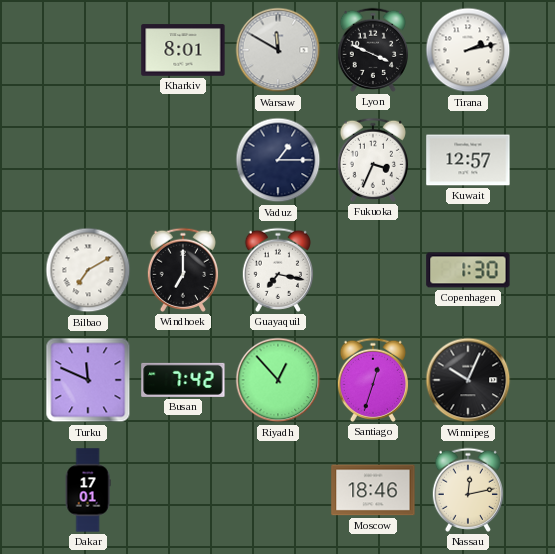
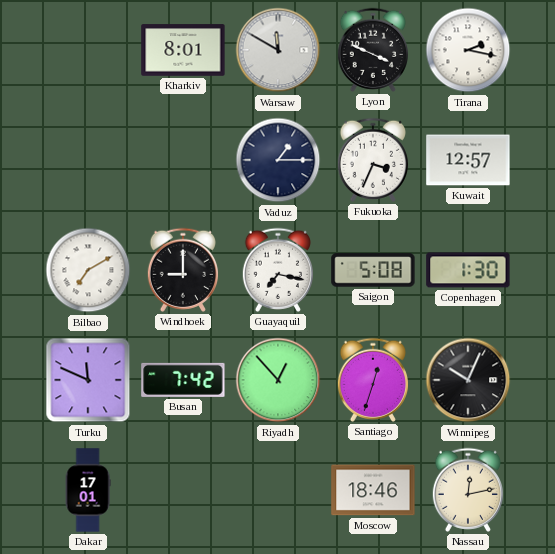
Tirana: 2:13 -> 2:17 (468, 50)
Windhoek: 7:00 -> 9:00 (182, 270)
Saigon: none -> 5:08 (373, 270)
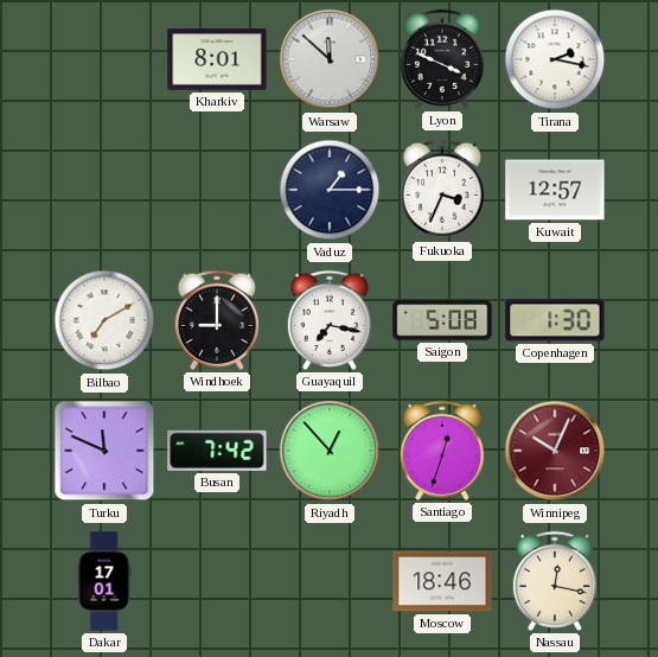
Warsaw: 11:50 -> 11:52 (330, 59)
Winnipeg dial: black -> burgundy (555, 451)
Nassau: 12:13 -> 12:17 (554, 581)
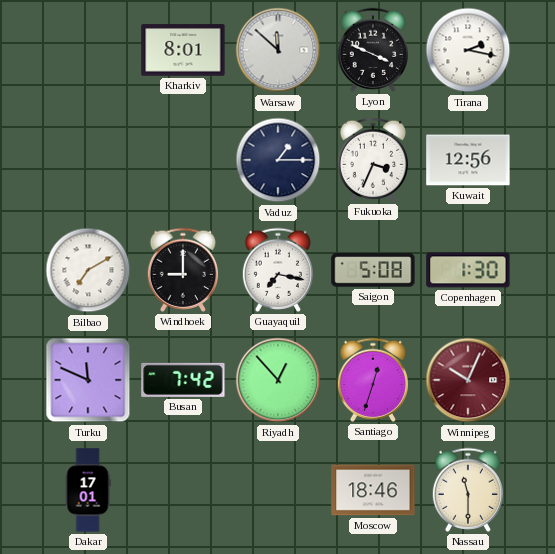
Kuwait: 12:57 -> 12:56 (468, 160)
Nassau: 12:17 -> 11:30 (467, 490)
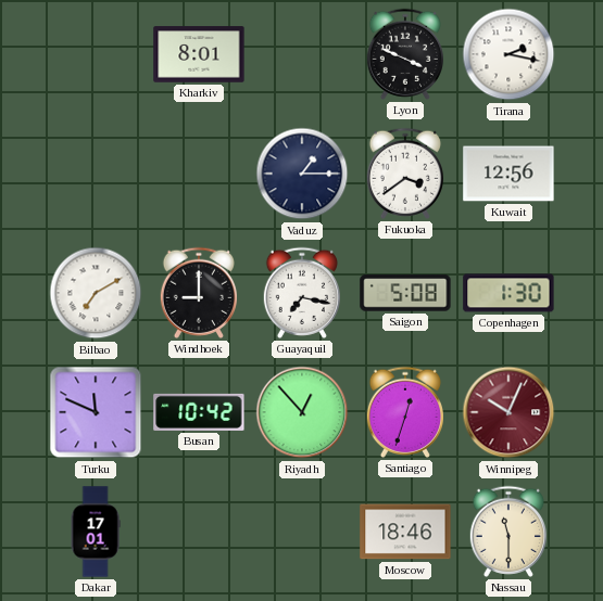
Warsaw: 11:52 -> none (278, 50)
Fukuoka: 3:34 -> 3:39 (404, 174)
Busan: 7:42 -> 10:42 (199, 412)
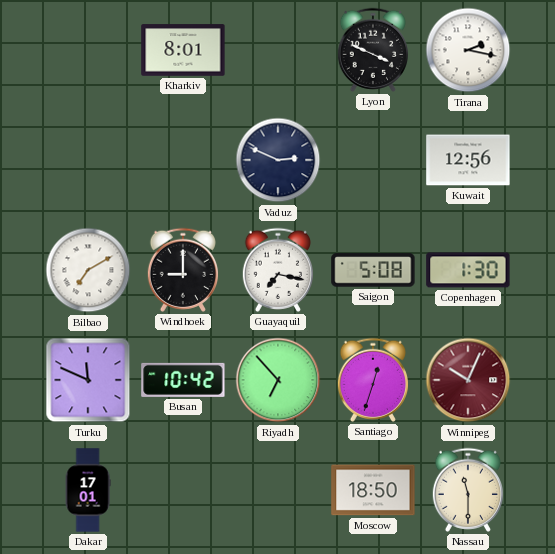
Vaduz: 1:15 -> 2:49 (278, 160)
Fukuoka: 3:39 -> none (404, 174)
Riyadh: 12:53 -> 6:53 (278, 380)
Moscow: 18:46 -> 18:50 (373, 490)
